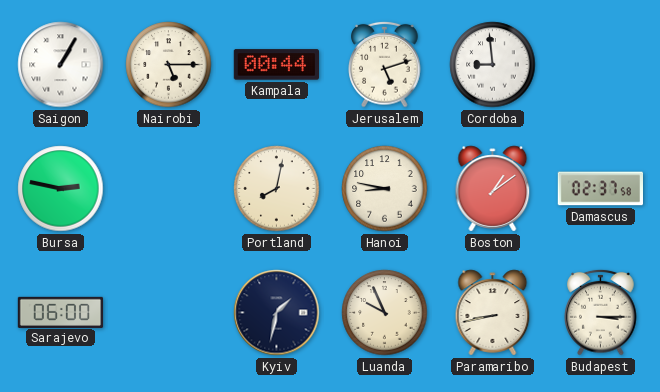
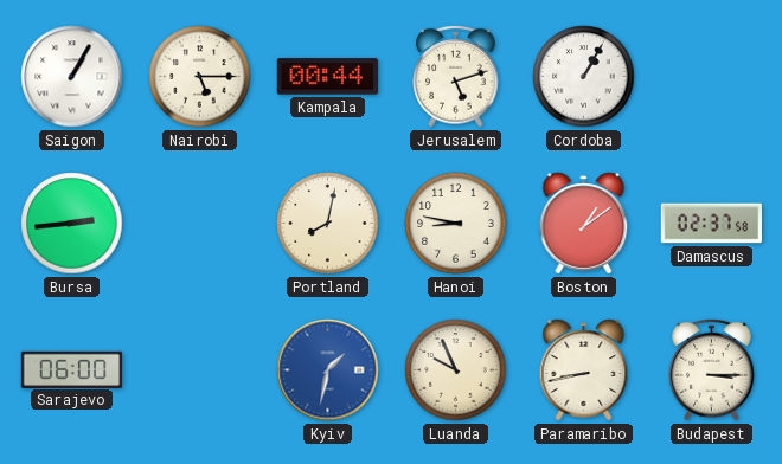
Cordoba: 8:59 -> 1:05 (584, 77)
Bursa: 2:47 -> 2:44 (72, 224)
Kyiv dial: navy -> blue (328, 370)
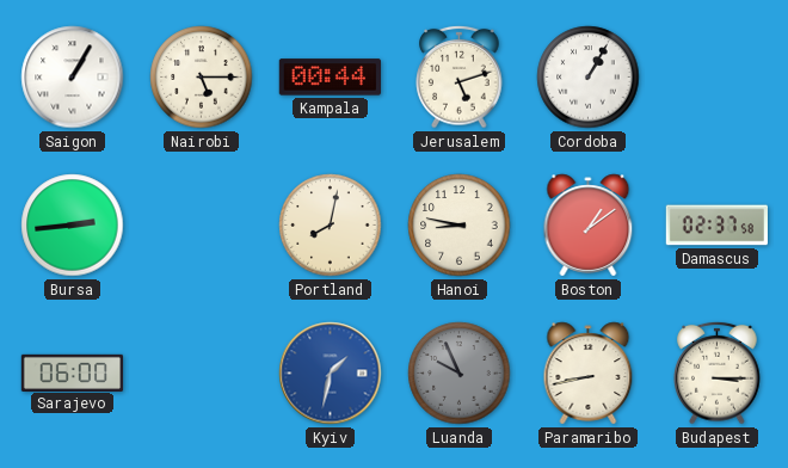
Luanda dial: cream -> grey (460, 374)
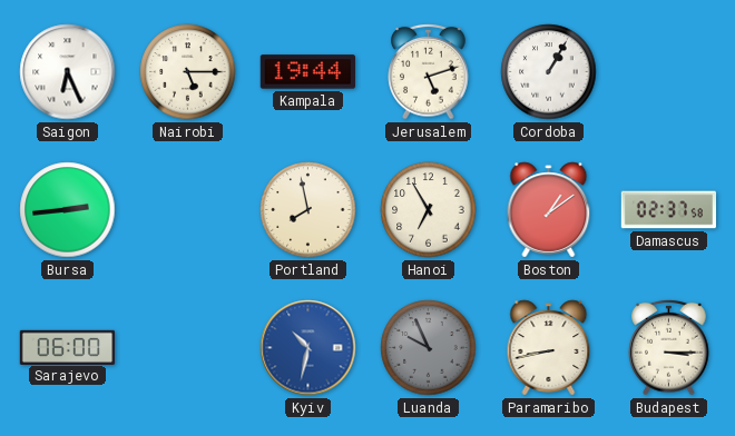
Saigon: 1:05 -> 6:26 (68, 72)
Kampala: 00:44 -> 19:44 (307, 72)
Portland: 8:02 -> 7:58 (308, 210)
Hanoi: 8:47 -> 6:55 (429, 210)
Kyiv: 1:32 -> 10:32 (308, 348)
